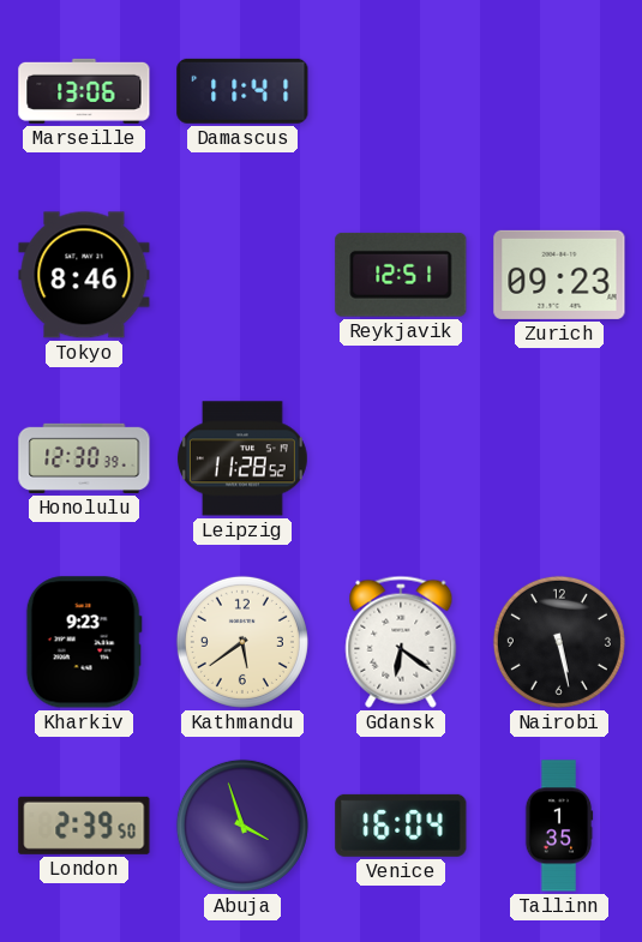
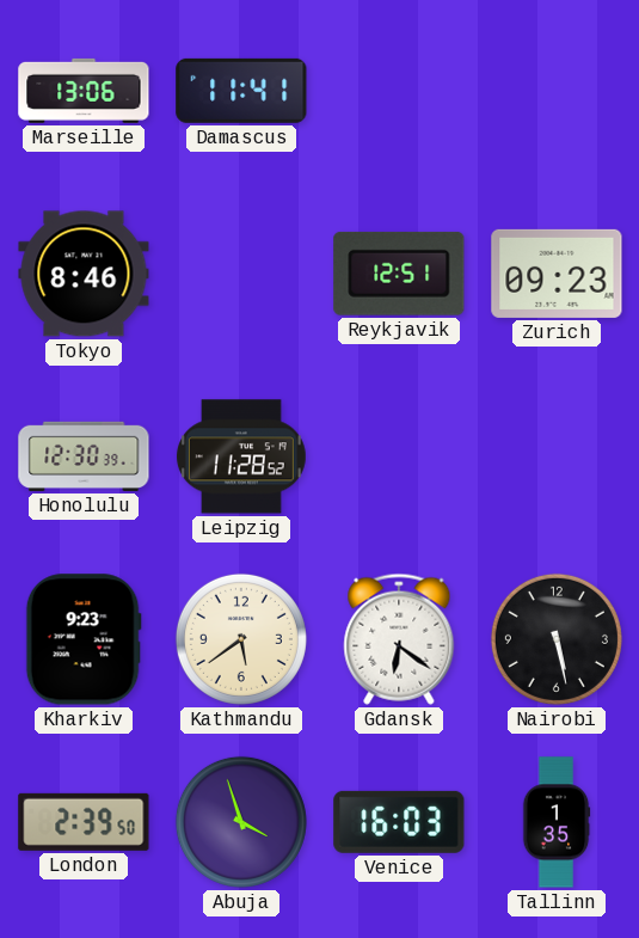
Venice: 16:04 -> 16:03 (399, 822)
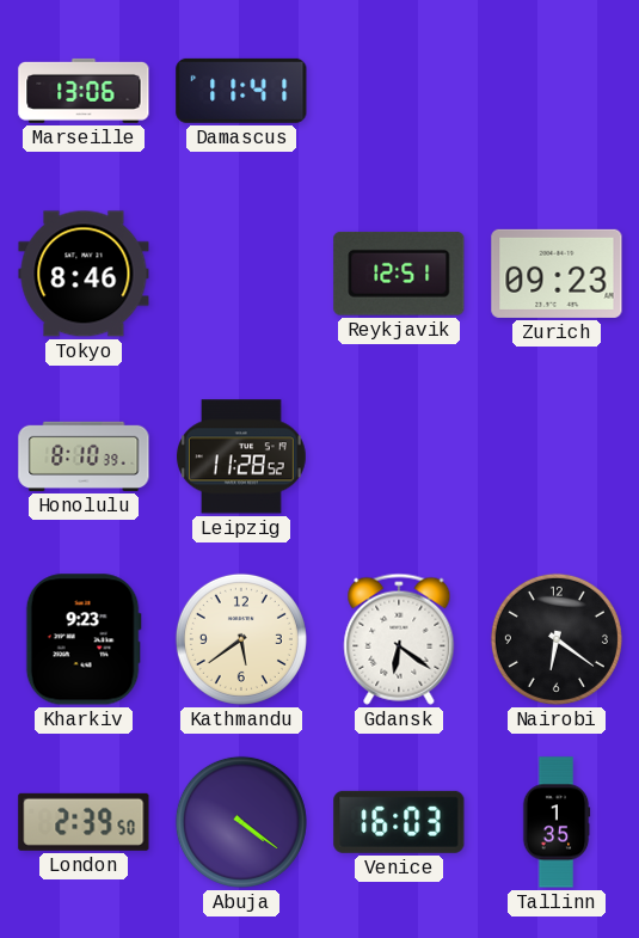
Honolulu: 12:30 -> 8:10 (84, 456)
Nairobi: 5:28 -> 6:21 (557, 639)
Abuja: 3:57 -> 4:21 (241, 822)
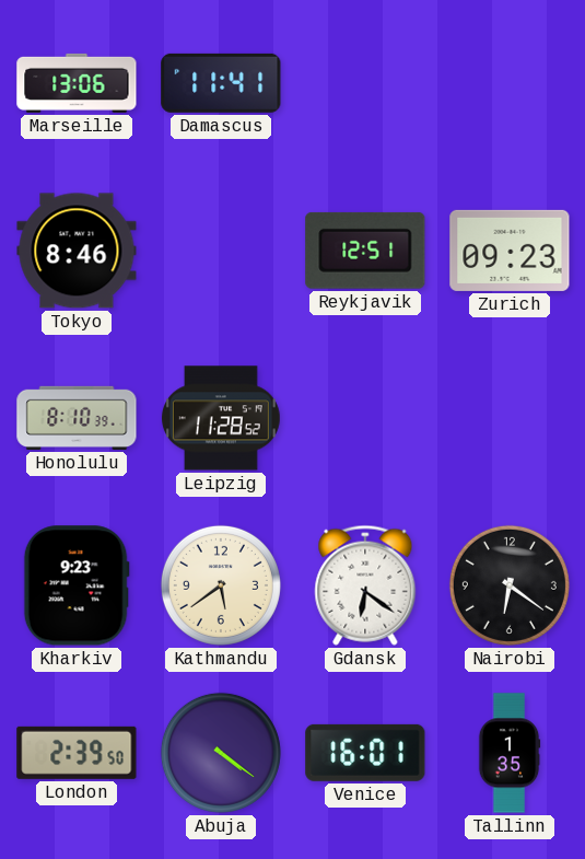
Venice: 16:03 -> 16:01 (365, 753)
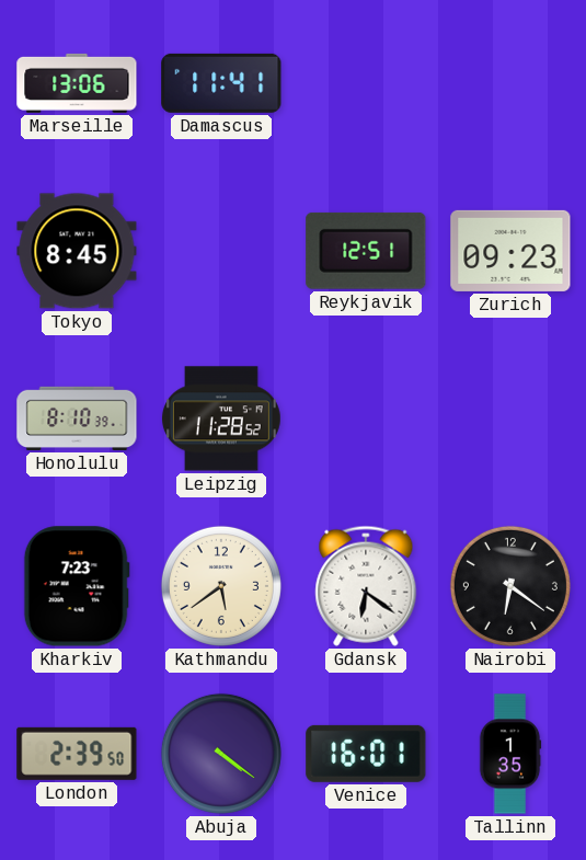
Tokyo: 8:46 -> 8:45 (77, 251)
Kharkiv: 9:23 -> 7:23 (77, 586)
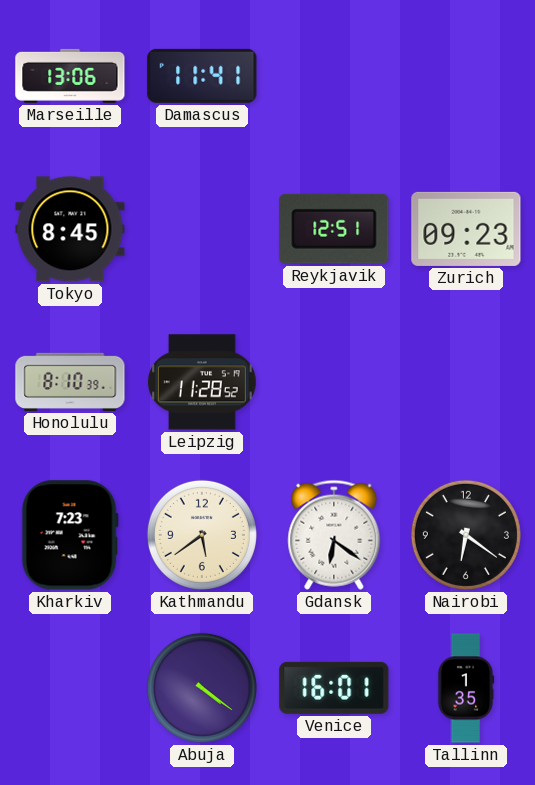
London: 2:39 -> none (77, 754)
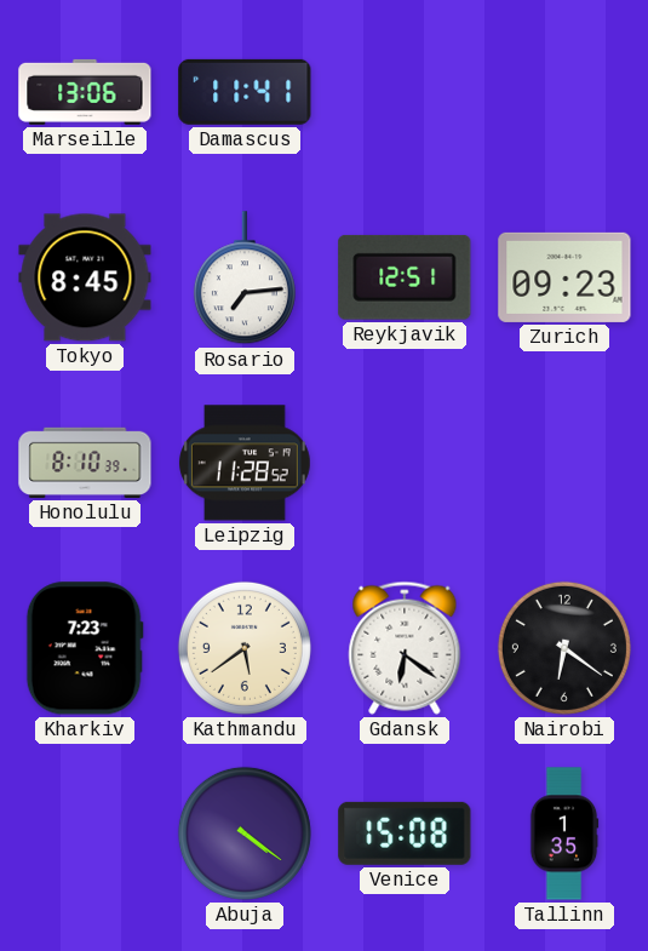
Rosario: none -> 7:14 (245, 279)
Venice: 16:01 -> 15:08 (405, 833)
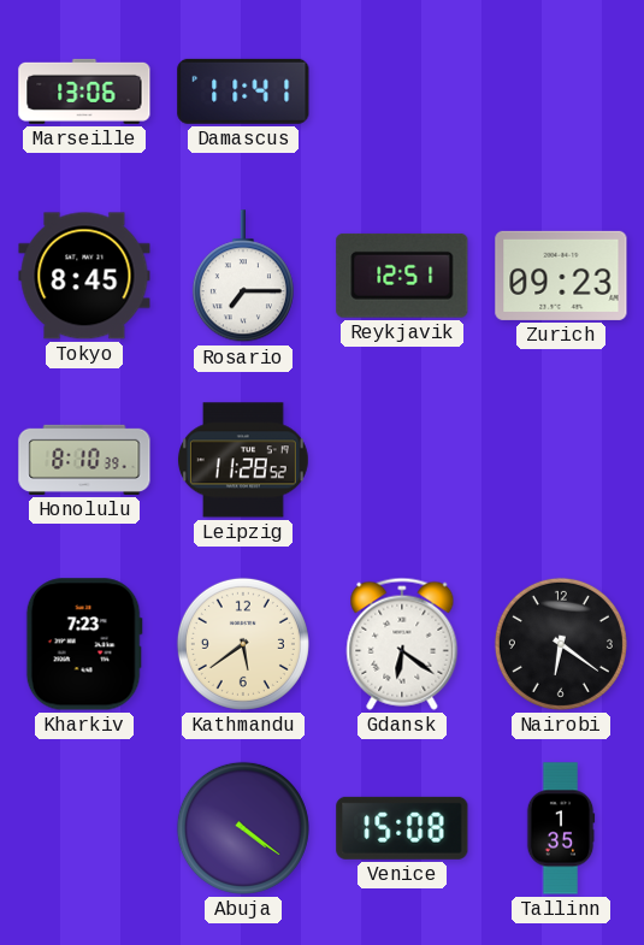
Rosario: 7:14 -> 7:15 (243, 277)
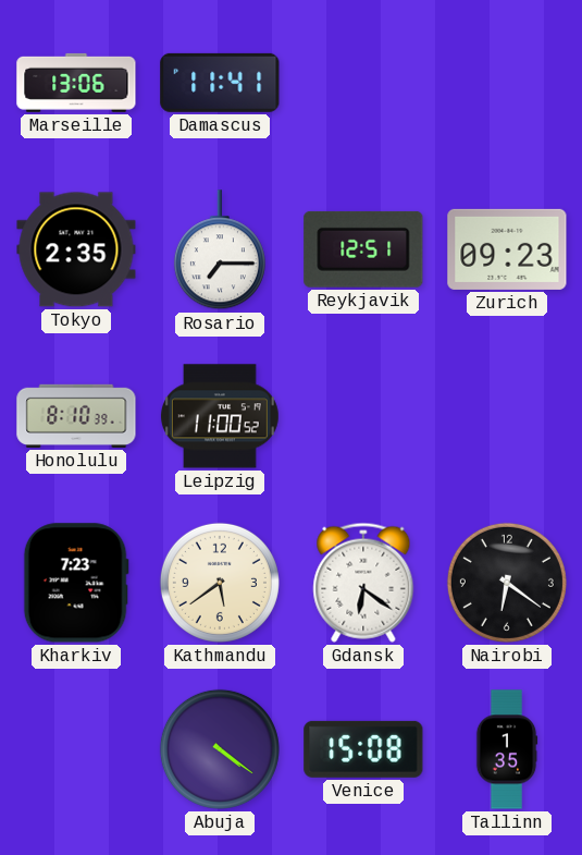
Tokyo: 8:45 -> 2:35 (76, 249)
Leipzig: 11:28 -> 11:00 (220, 416)
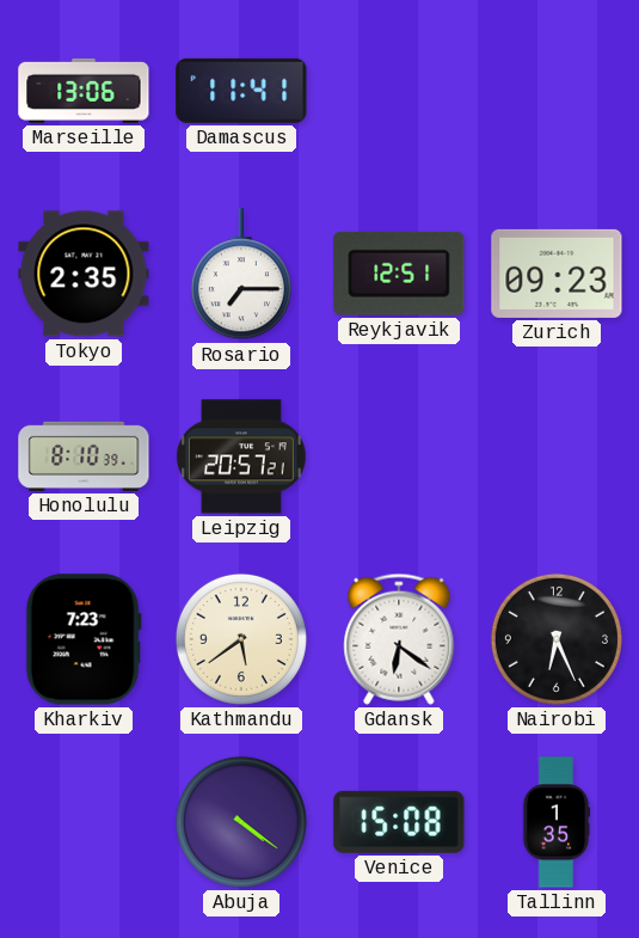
Leipzig: 11:00 -> 20:57 (241, 456)
Nairobi: 6:21 -> 6:26 (557, 639)
